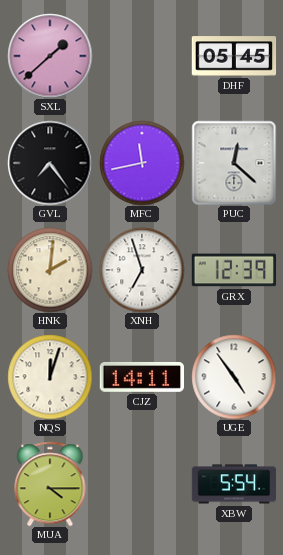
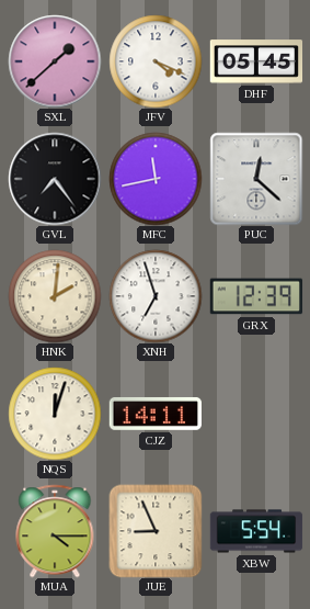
JFV: none -> 4:19 (156, 61)
UGE: 4:54 -> none (234, 377)
JUE: none -> 8:56 (156, 531)
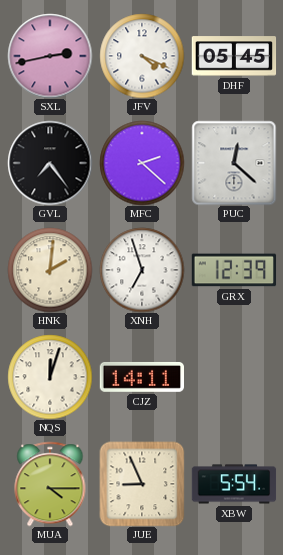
SXL: 1:38 -> 2:43 (50, 56)
MFC: 11:43 -> 2:22 (142, 163)
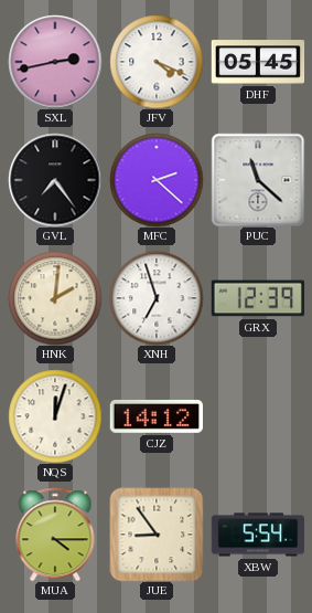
PUC: 12:22 -> 11:22 (258, 180)
CJZ: 14:11 -> 14:12 (155, 416)
JUE: 8:56 -> 8:54 (157, 535)
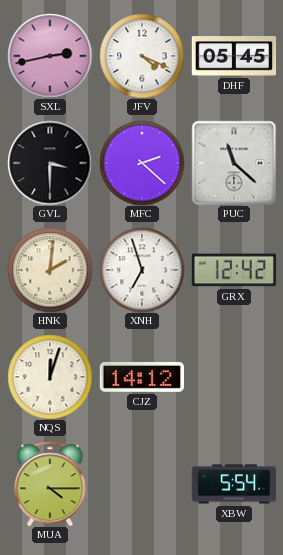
GVL: 7:24 -> 3:30 (50, 163)
GRX: 12:39 -> 12:42 (234, 270)
JUE: 8:54 -> none (157, 535)
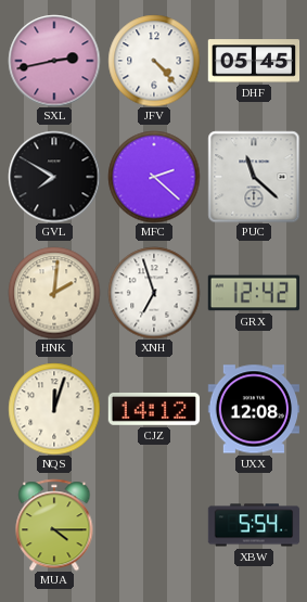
JFV: 4:19 -> 4:23 (154, 61)
GVL: 3:30 -> 7:50 (54, 177)
UXX: none -> 12:08 (254, 409)
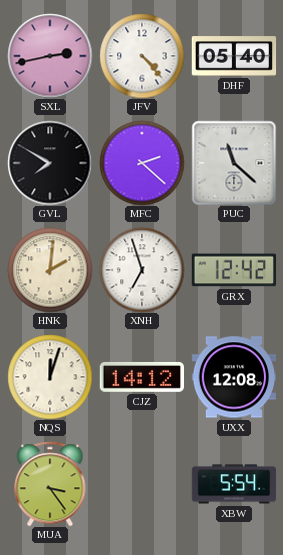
DHF: 05:45 -> 05:40 (234, 56)
MUA: 4:15 -> 3:24 (50, 484)
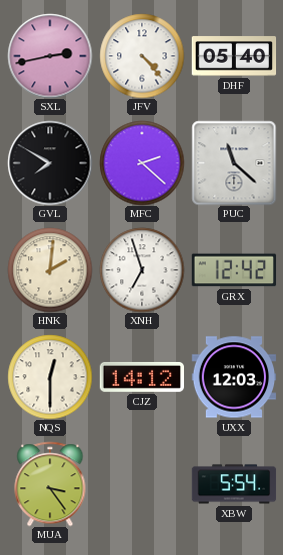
NQS: 12:03 -> 12:30 (50, 377)
UXX: 12:08 -> 12:03 (234, 377)
